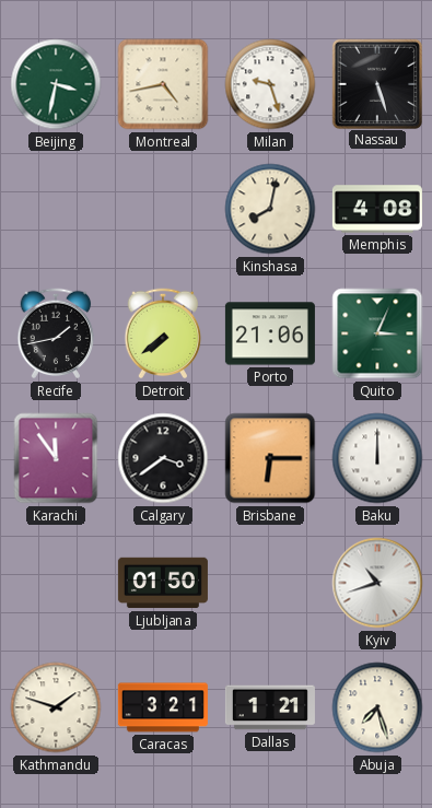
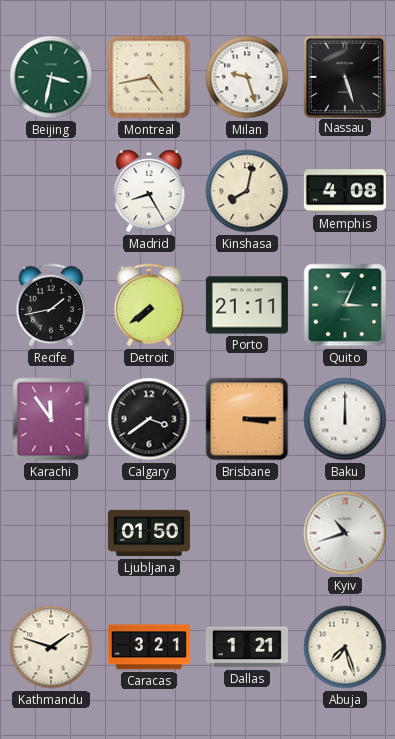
Madrid: none -> 8:25 (149, 192)
Porto: 21:06 -> 21:11 (247, 305)
Brisbane: 6:15 -> 3:15 (247, 419)
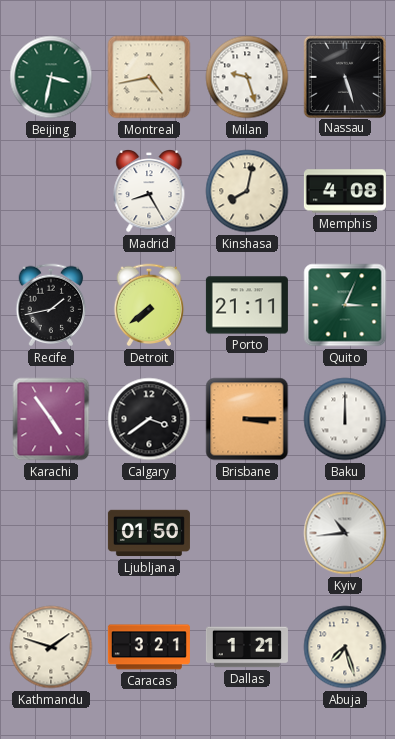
Karachi: 11:54 -> 4:54 (51, 419)
Kyiv: 10:42 -> 10:44 (345, 533)
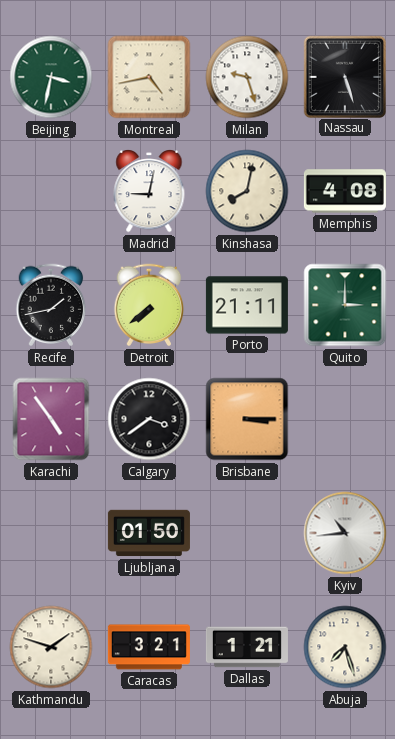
Madrid: 8:25 -> 9:02 (149, 192)
Quito: 3:04 -> 3:00 (345, 305)
Baku: 12:00 -> none (345, 419)
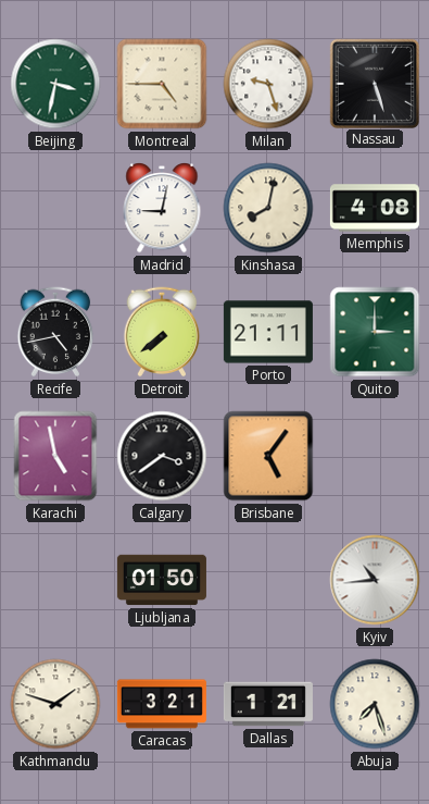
Montreal: 4:43 -> 4:45 (162, 84)
Recife: 1:43 -> 4:43 (55, 332)
Karachi: 4:54 -> 4:58 (55, 456)
Brisbane: 3:15 -> 5:06 (268, 456)
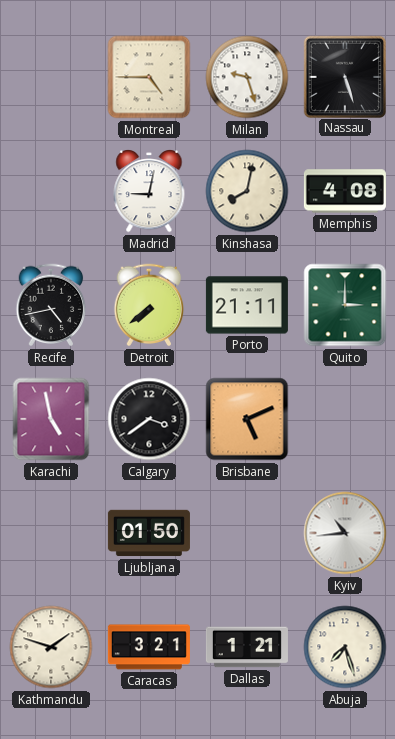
Beijing: 3:32 -> none (55, 84)
Brisbane: 5:06 -> 5:11 (247, 419)
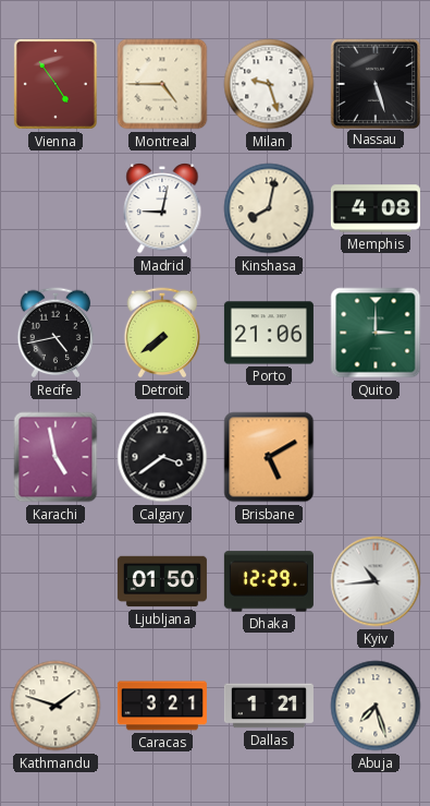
Vienna: none -> 4:54 (56, 84)
Porto: 21:11 -> 21:06 (269, 333)
Brisbane: 5:11 -> 5:10 (269, 457)
Dhaka: none -> 12:29 (269, 581)
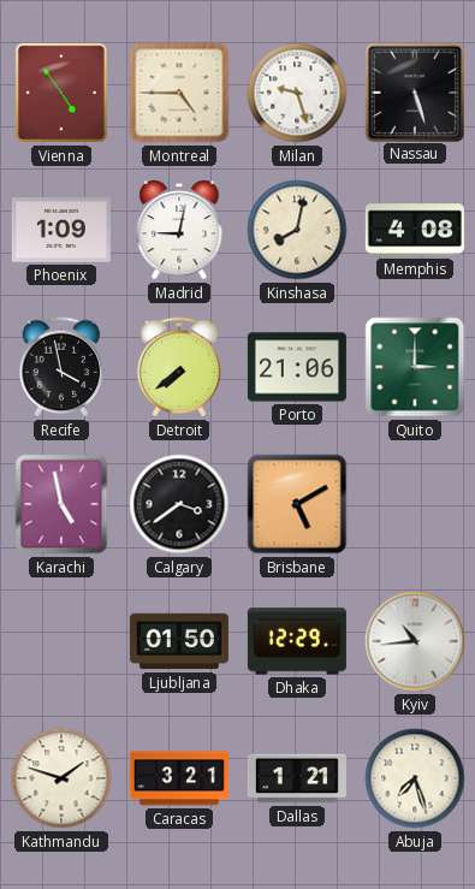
Phoenix: none -> 1:09 (61, 231)
Recife: 4:43 -> 3:58 (61, 367)
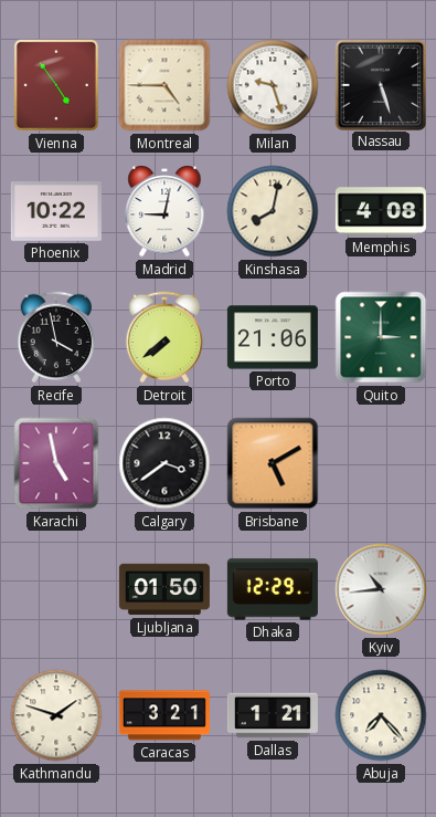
Phoenix: 1:09 -> 10:22 (56, 212)
Abuja: 7:27 -> 7:23 (381, 715)
